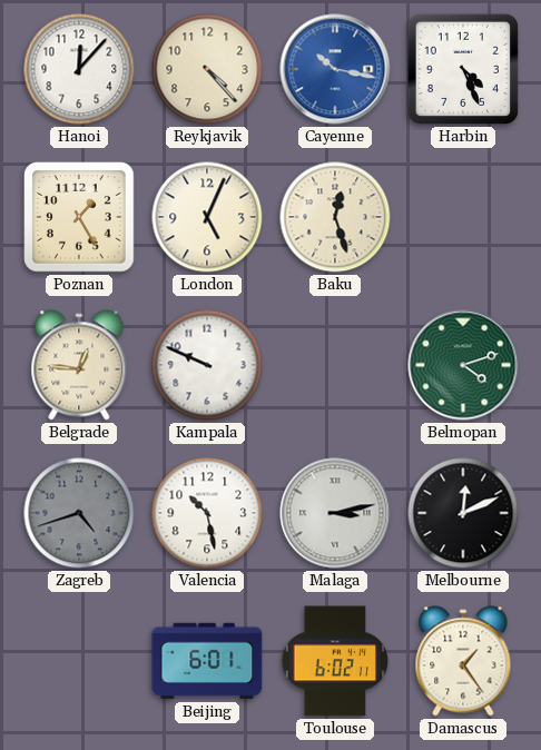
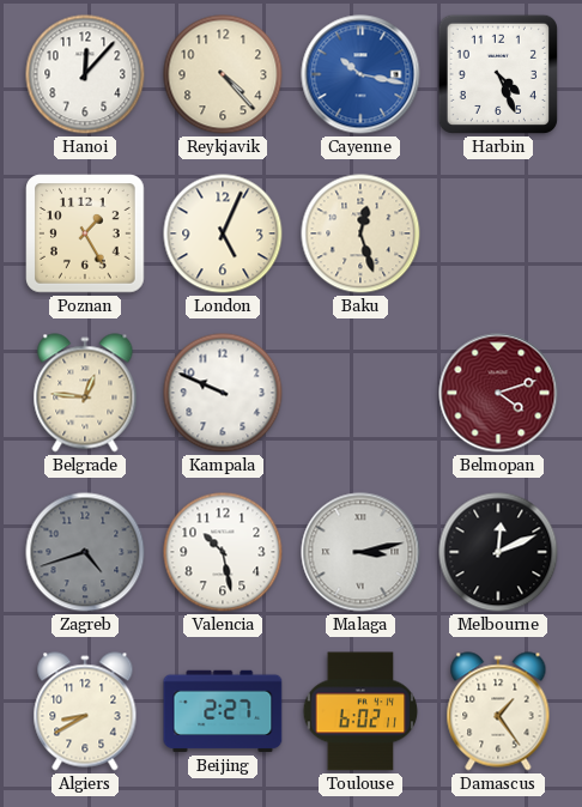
Belmopan dial: green -> burgundy (498, 393)
Algiers: none -> 8:40 (85, 711)
Beijing: 6:01 -> 2:27 (223, 711)
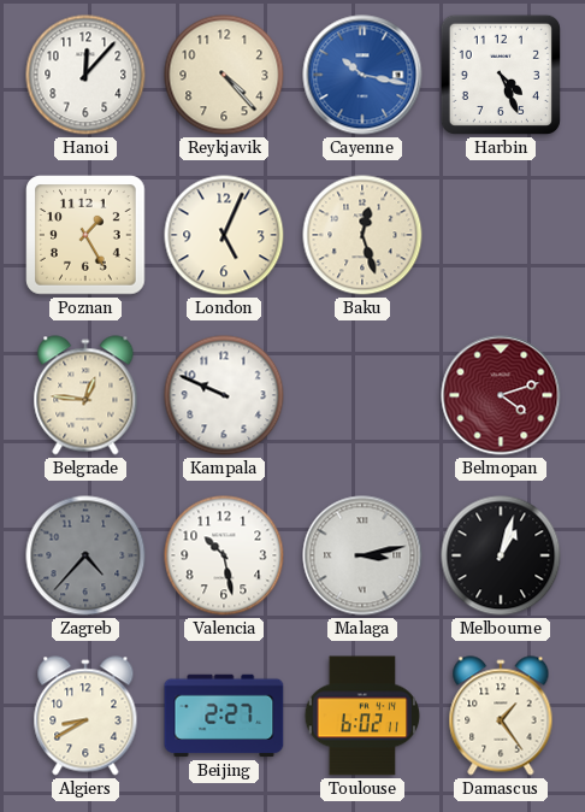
Zagreb: 4:42 -> 4:37 (85, 555)
Melbourne: 12:11 -> 1:03 (501, 555)
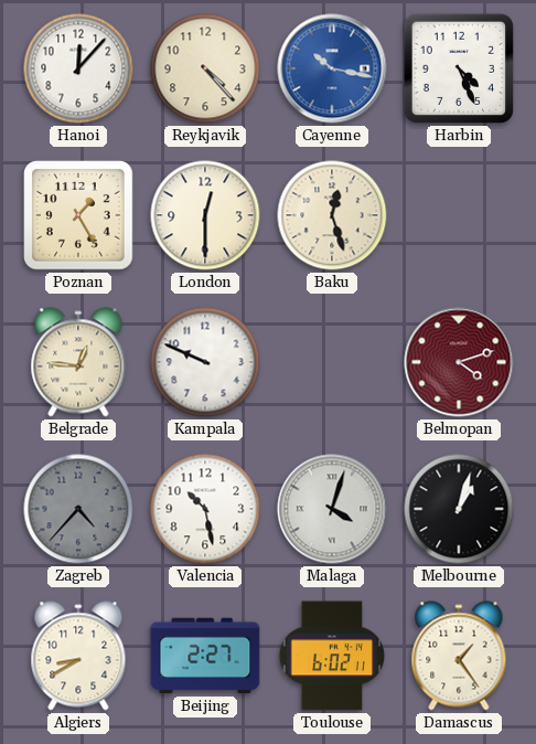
London: 5:04 -> 12:30 (205, 215)
Malaga: 3:13 -> 4:03 (332, 509)
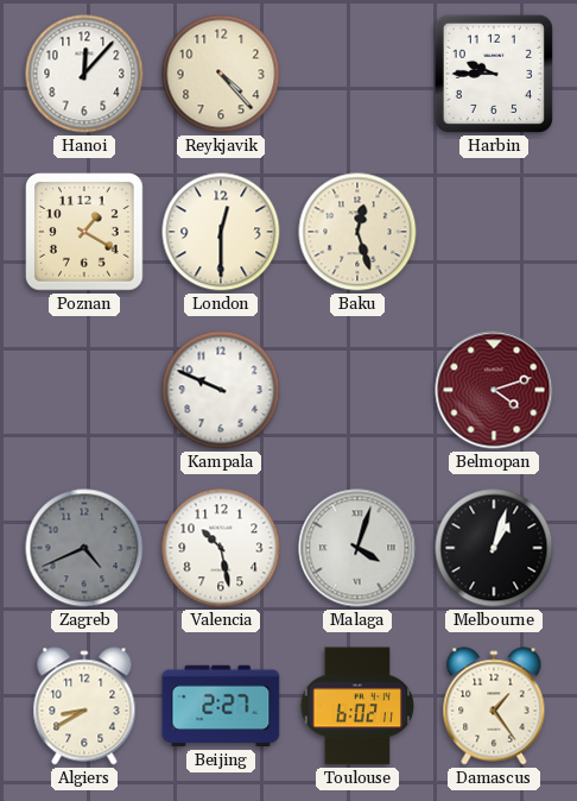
Cayenne: 10:17 -> none (332, 68)
Harbin: 4:26 -> 9:45 (494, 74)
Poznan: 1:25 -> 1:20 (84, 232)
Belgrade: 12:46 -> none (78, 362)
Zagreb: 4:37 -> 4:41 (84, 548)
